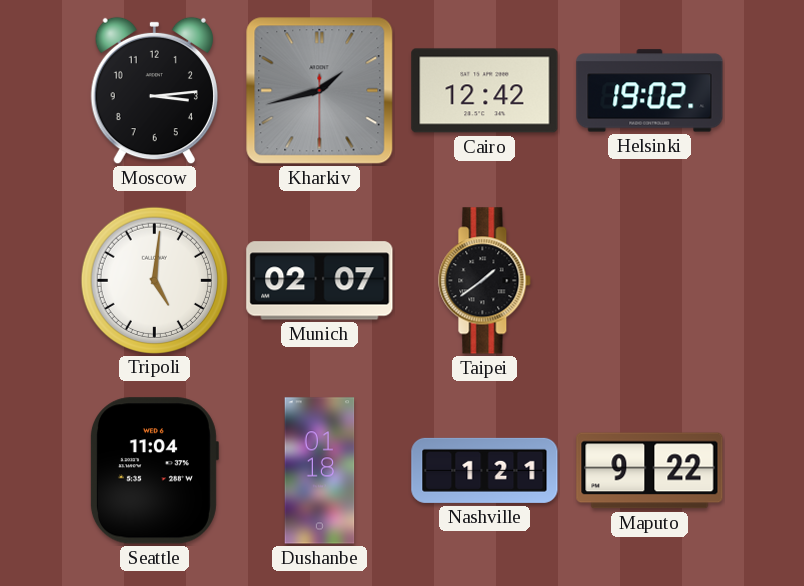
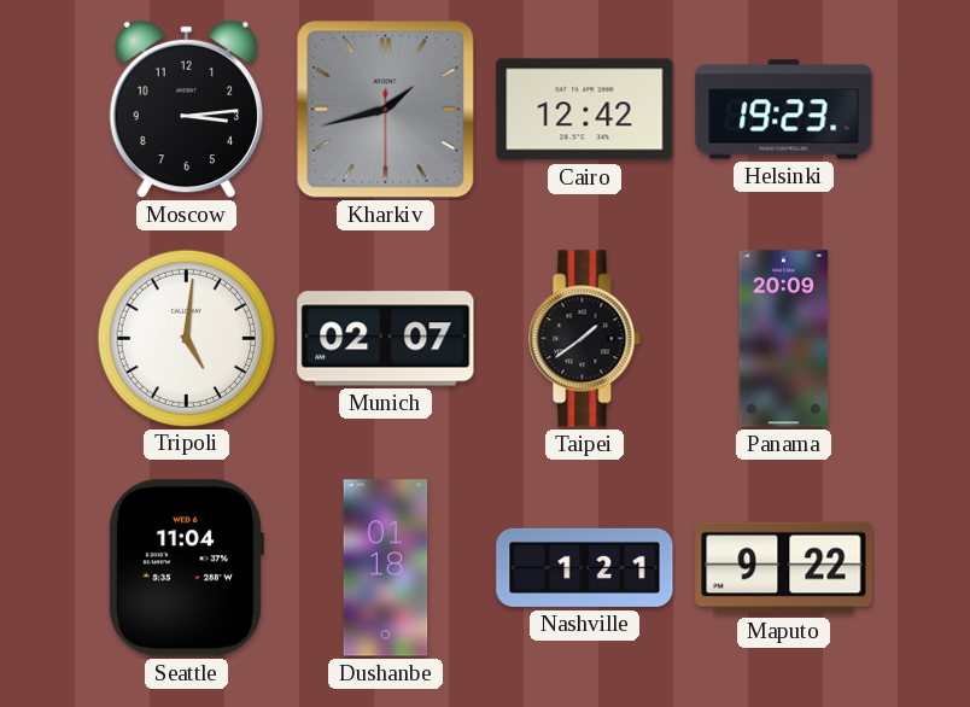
Helsinki: 19:02 -> 19:23 (784, 110)
Panama: none -> 20:09 (784, 339)
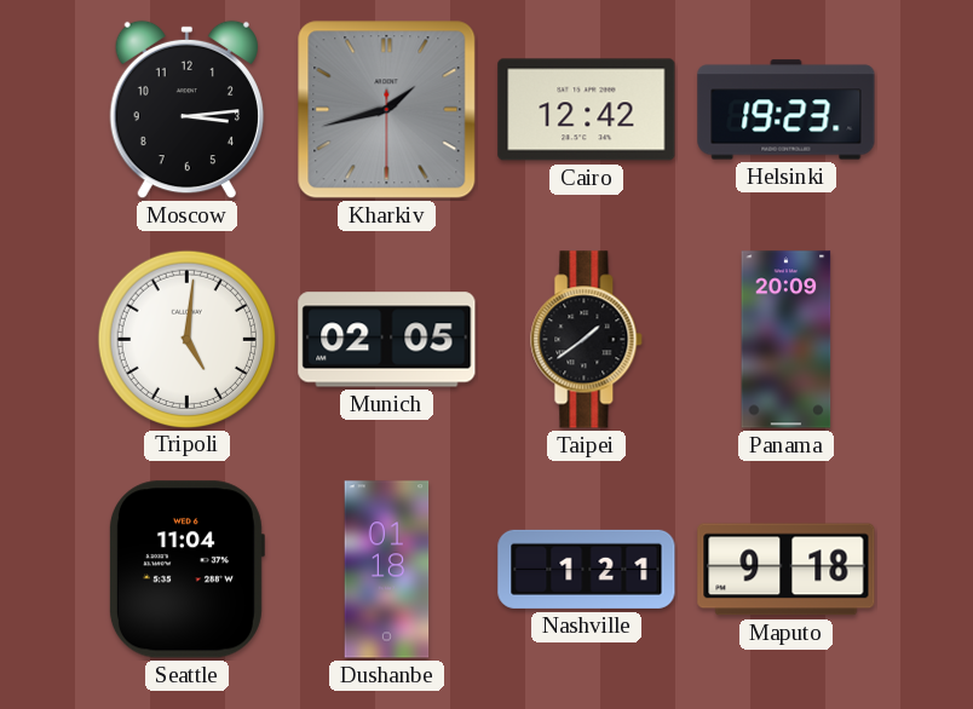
Munich: 02:07 -> 02:05 (387, 340)
Maputo: 9:22 -> 9:18 (787, 570)
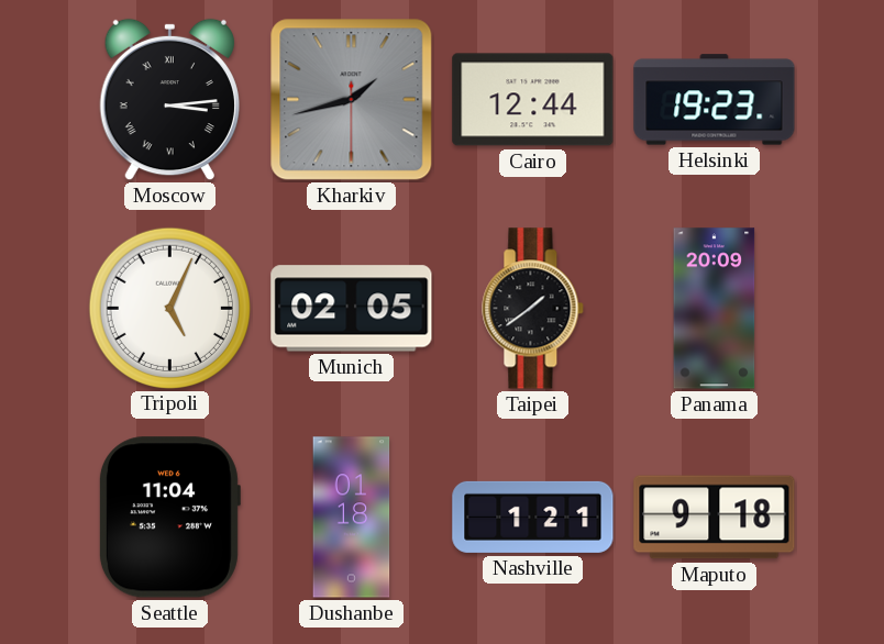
Moscow numerals: Arabic -> Roman (169, 100)
Cairo: 12:42 -> 12:44 (533, 100)
Tripoli: 5:01 -> 5:04 (169, 308)
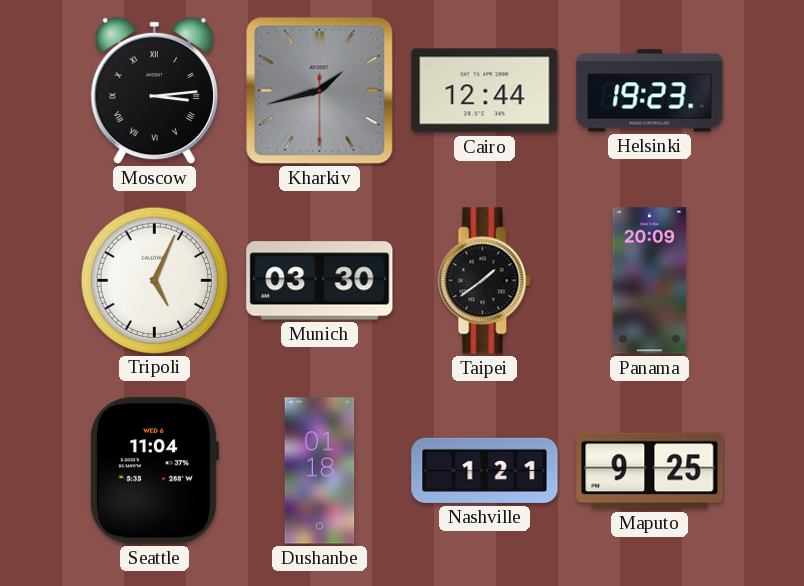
Munich: 02:05 -> 03:30 (320, 281)
Maputo: 9:18 -> 9:25 (650, 471)
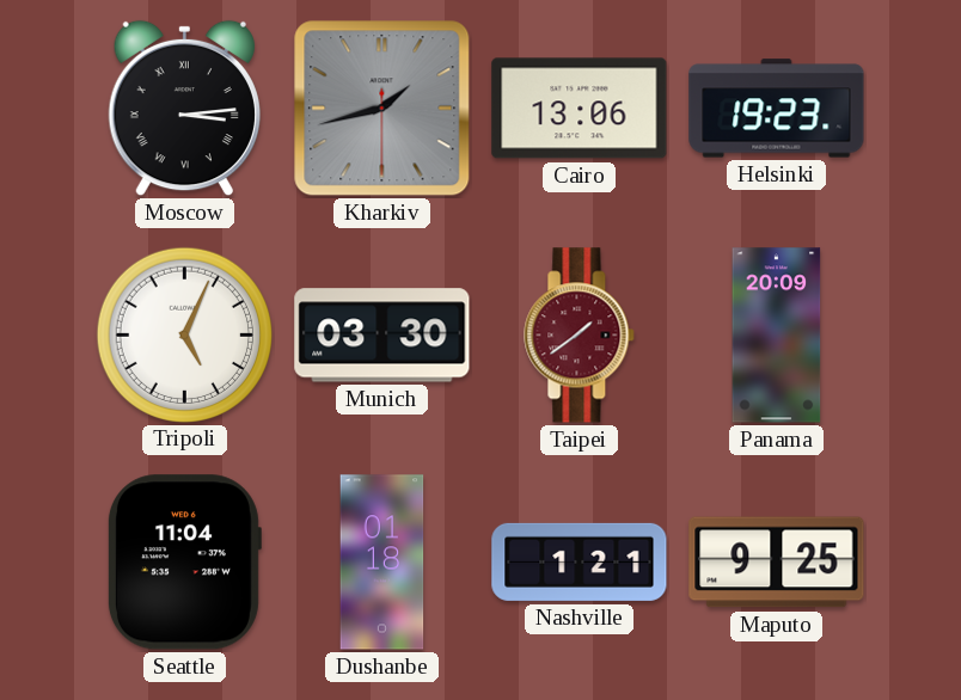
Cairo: 12:44 -> 13:06 (580, 109)
Taipei dial: black -> burgundy (580, 336)
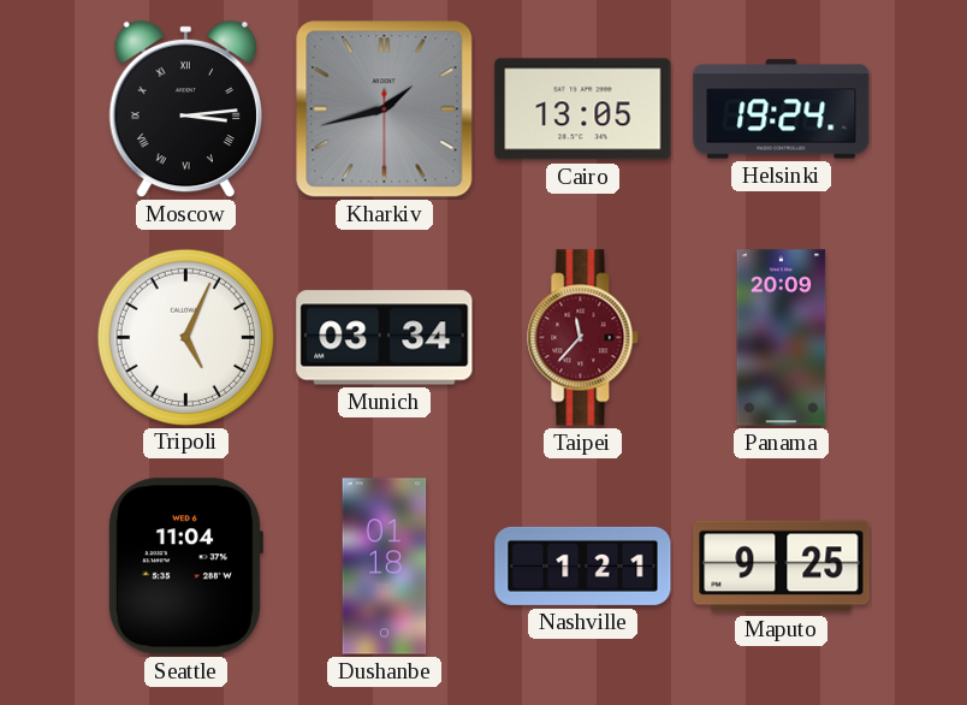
Cairo: 13:06 -> 13:05 (583, 109)
Helsinki: 19:23 -> 19:24 (782, 109)
Munich: 03:30 -> 03:34 (385, 338)
Taipei: 1:39 -> 11:37 (583, 338)
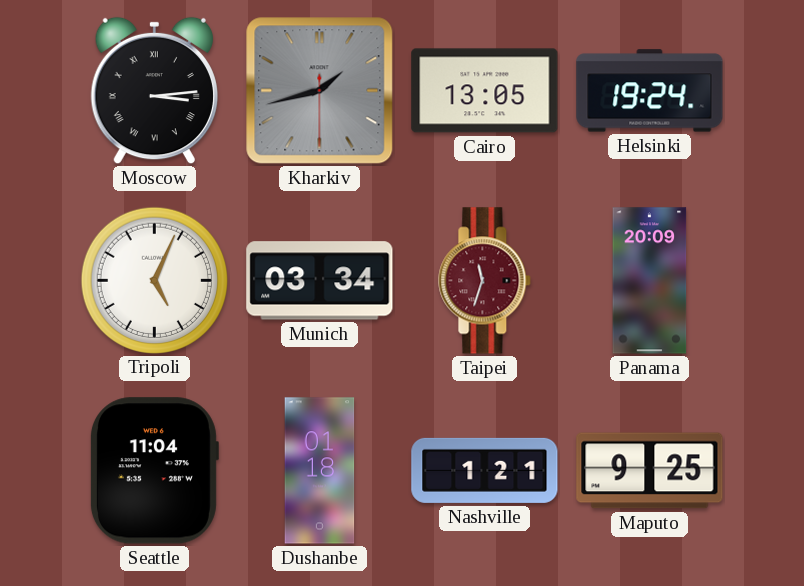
Taipei: 11:37 -> 11:33 (485, 281)
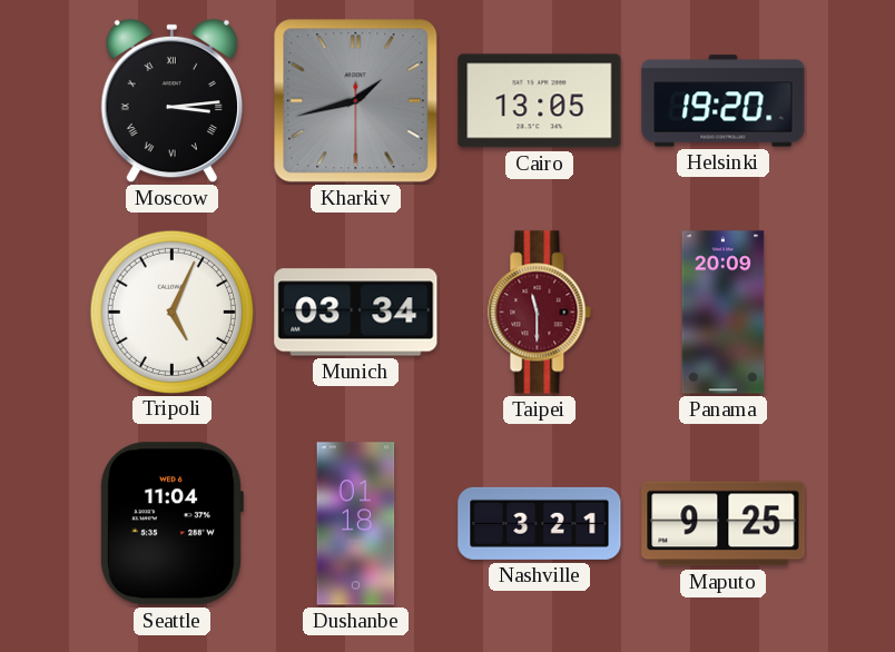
Helsinki: 19:24 -> 19:20 (724, 101)
Taipei: 11:33 -> 11:30 (540, 313)
Nashville: 1:21 -> 3:21 (540, 523)
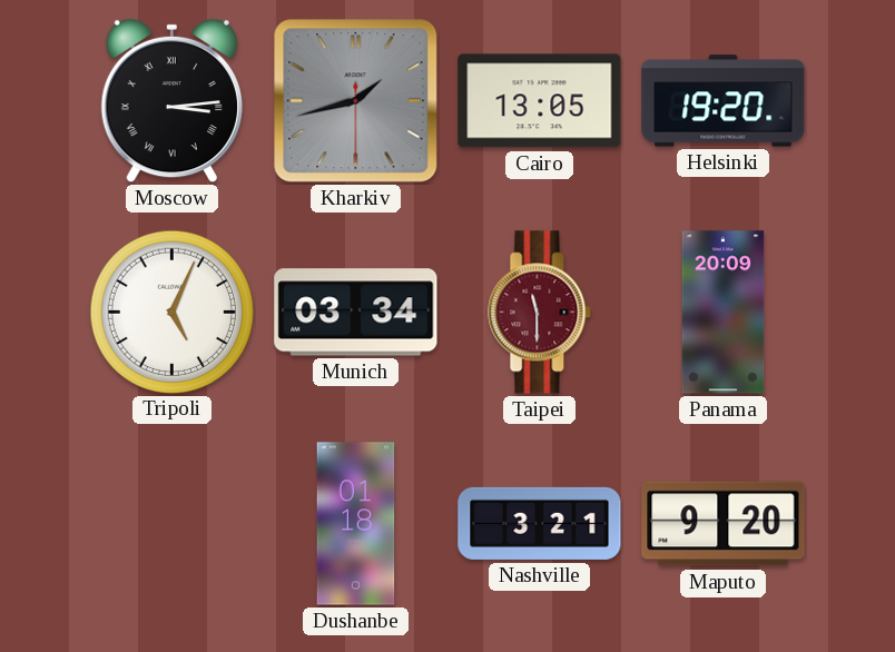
Seattle: 11:04 -> none (171, 524)
Maputo: 9:25 -> 9:20 (724, 524)
